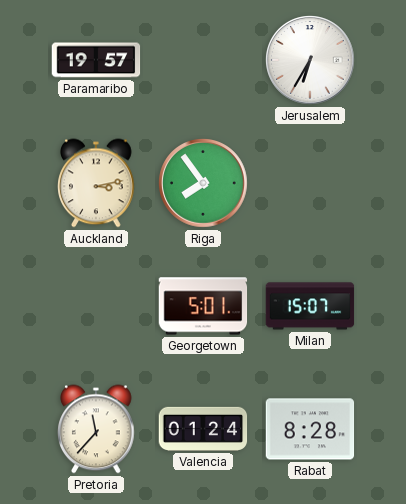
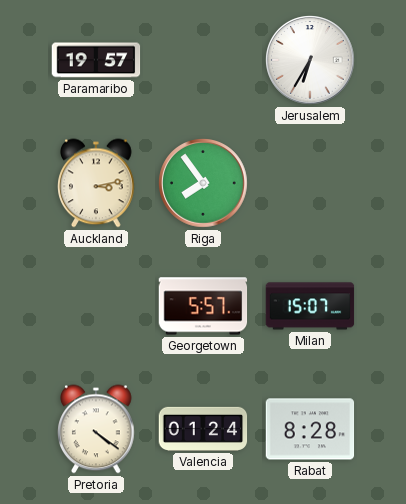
Georgetown: 5:01 -> 5:57 (203, 306)
Pretoria: 11:37 -> 4:21 (96, 429)
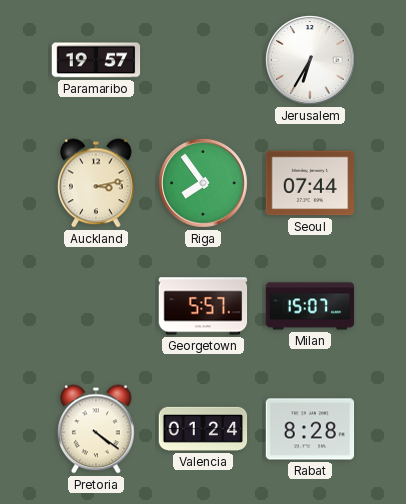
Seoul: none -> 07:44 (310, 183)
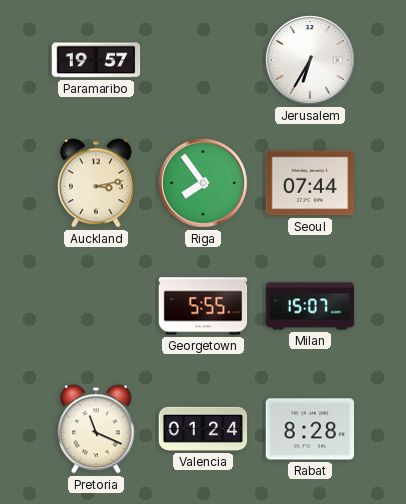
Georgetown: 5:57 -> 5:55 (203, 306)
Pretoria: 4:21 -> 11:19 (96, 429)
